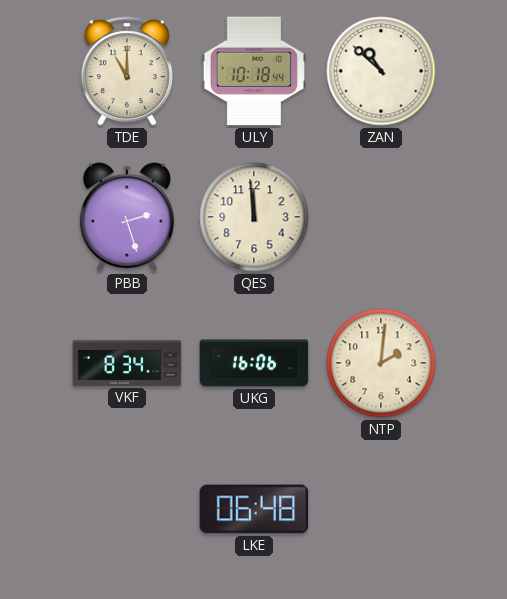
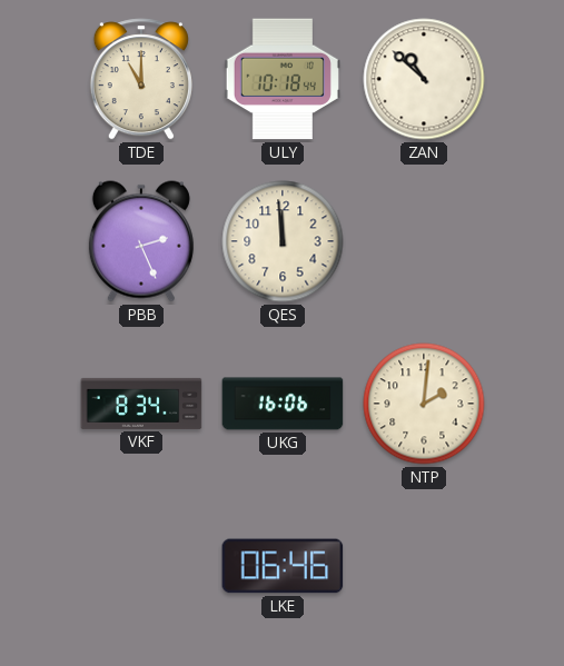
PBB: 2:27 -> 2:26 (141, 241)
LKE: 06:48 -> 06:46 (283, 566)
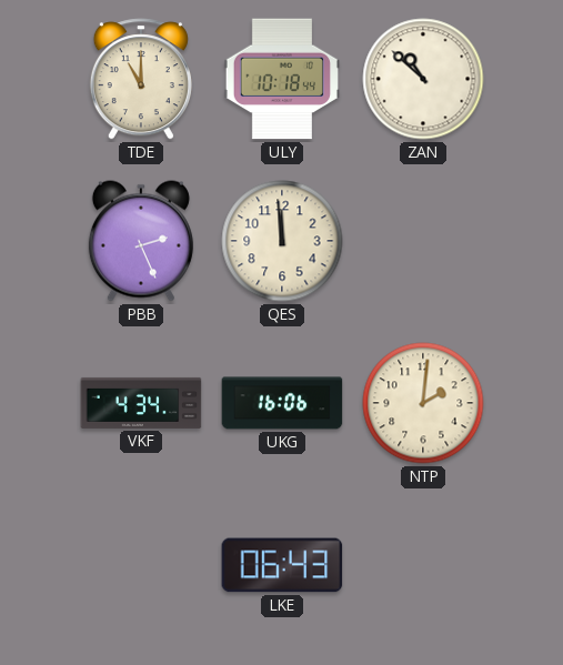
VKF: 8:34 -> 4:34 (141, 403)
LKE: 06:46 -> 06:43 (282, 565)
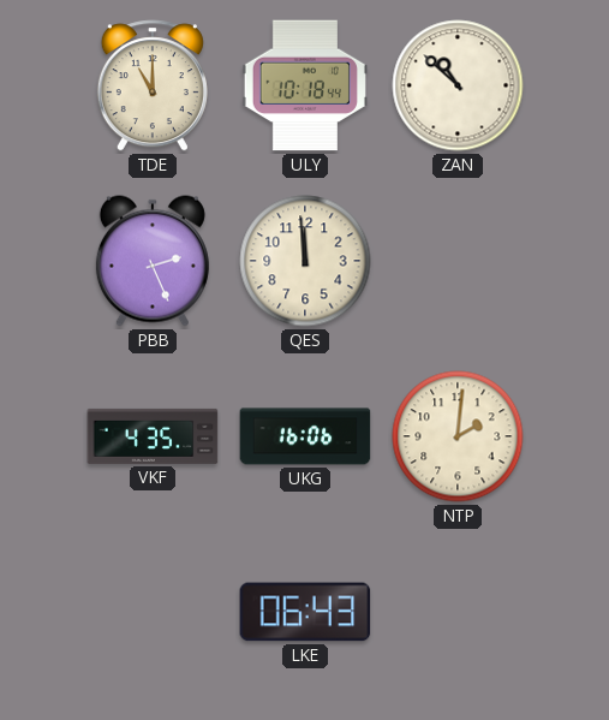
VKF: 4:34 -> 4:35 (153, 436)
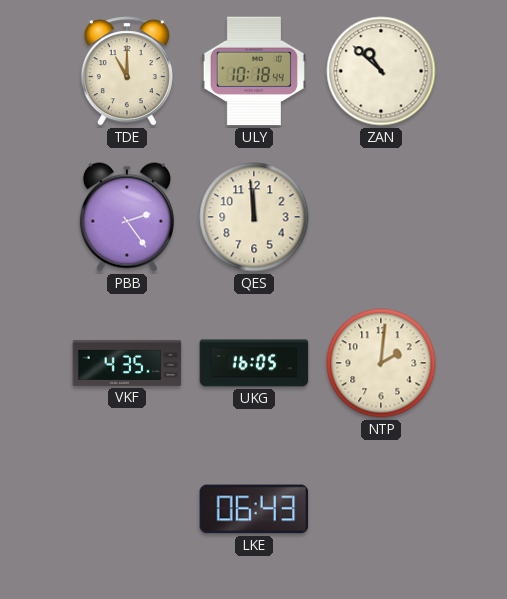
PBB: 2:26 -> 2:24 (127, 217)
UKG: 16:06 -> 16:05 (254, 363)
